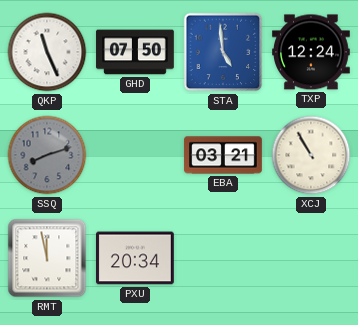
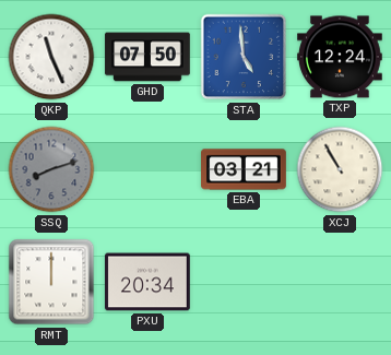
RMT: 11:58 -> 12:00 (51, 282)
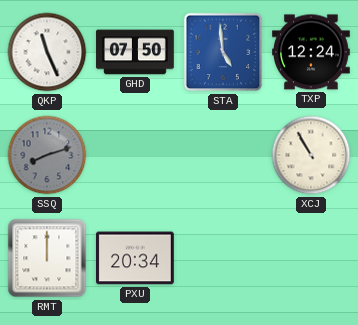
EBA: 03:21 -> none (244, 169)
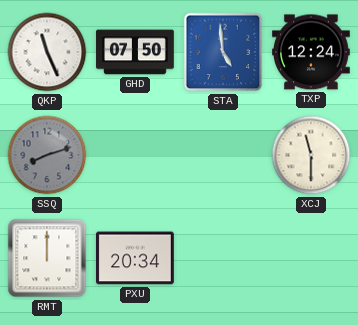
XCJ: 10:55 -> 11:30 (311, 155)
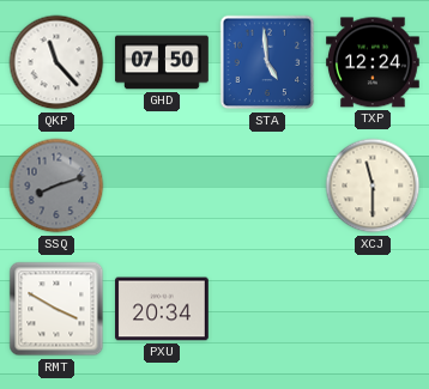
QKP: 11:26 -> 11:23 (56, 62)
RMT: 12:00 -> 3:50 (56, 309)
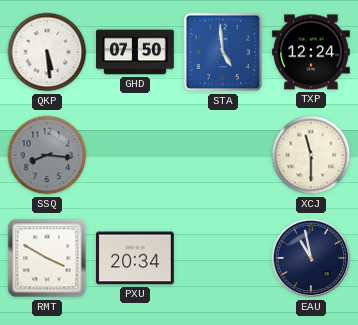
QKP: 11:23 -> 5:29 (47, 52)
SSQ: 8:12 -> 8:16 (47, 155)
EAU: none -> 10:58 (311, 258)
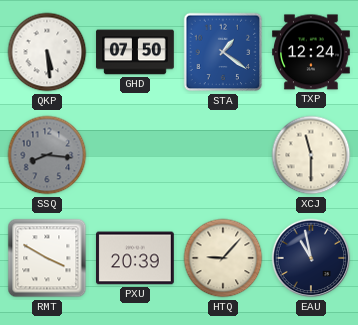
STA: 4:59 -> 1:21 (223, 52)
PXU: 20:34 -> 20:39 (136, 258)
HTQ: none -> 9:07 (223, 258)
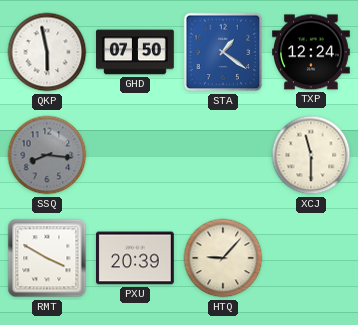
QKP: 5:29 -> 5:58 (47, 52)
EAU: 10:58 -> none (311, 258)
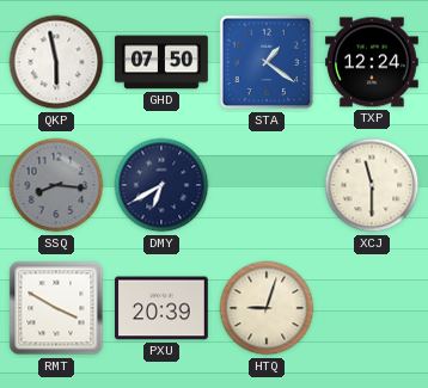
DMY: none -> 6:40 (161, 185)
HTQ: 9:07 -> 9:03 (267, 308)
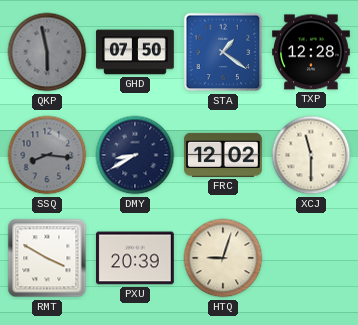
QKP dial: white -> grey (47, 52)
TXP: 12:24 -> 12:28 (311, 52)
DMY: 6:40 -> 8:40 (135, 155)
FRC: none -> 12:02 (223, 155)
